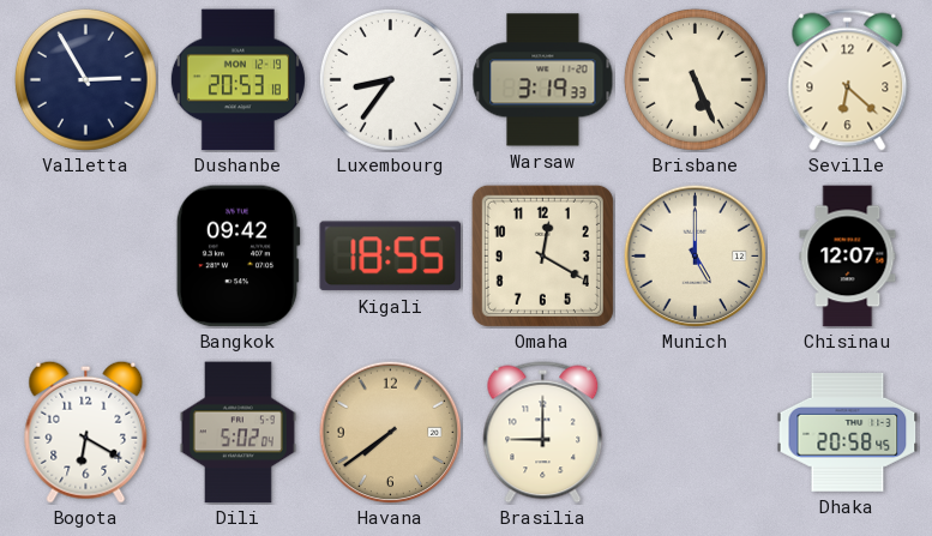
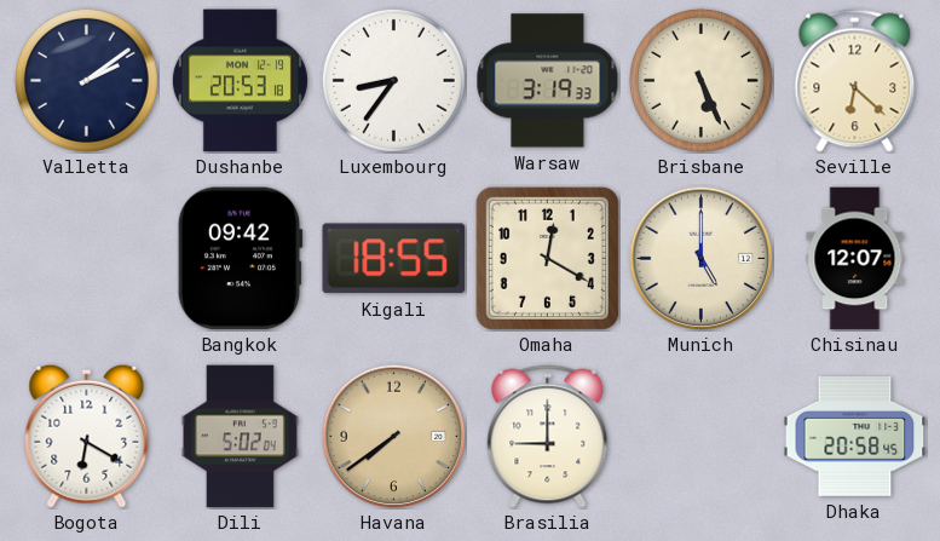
Valletta: 2:55 -> 2:09 (86, 80)
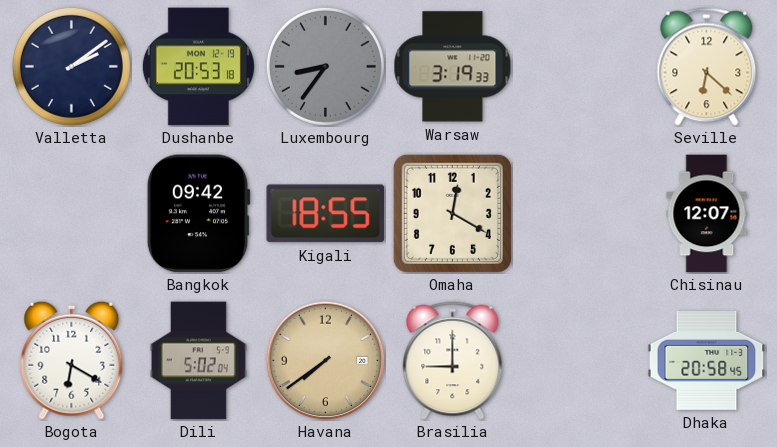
Luxembourg dial: white -> grey (325, 66)
Brisbane: 5:26 -> none (700, 80)
Munich: 5:00 -> none (700, 258)
